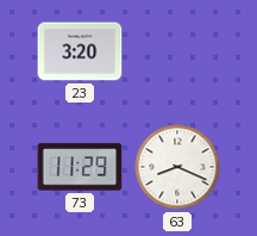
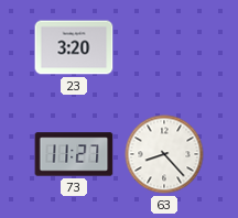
73: 11:29 -> 11:27 (74, 154)
63: 8:19 -> 8:23 (164, 154)
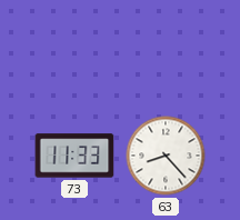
23: 3:20 -> none (74, 47)
73: 11:27 -> 11:33 (74, 156)
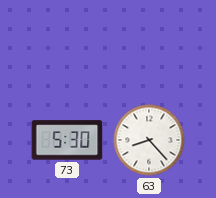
73: 11:33 -> 5:30 (67, 140)
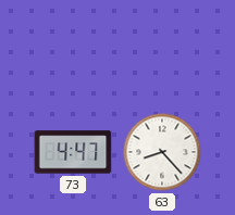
73: 5:30 -> 4:47 (73, 152)
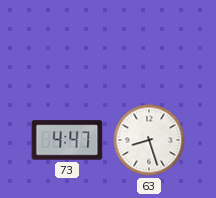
63: 8:23 -> 8:27 (149, 140)
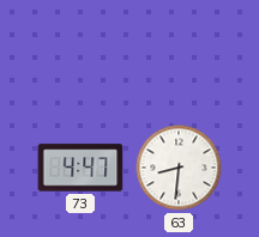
63: 8:27 -> 8:31 (179, 168)
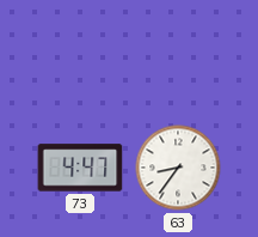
63: 8:31 -> 8:36 (178, 168)
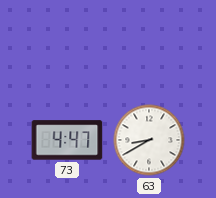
63: 8:36 -> 8:40 (149, 140)
